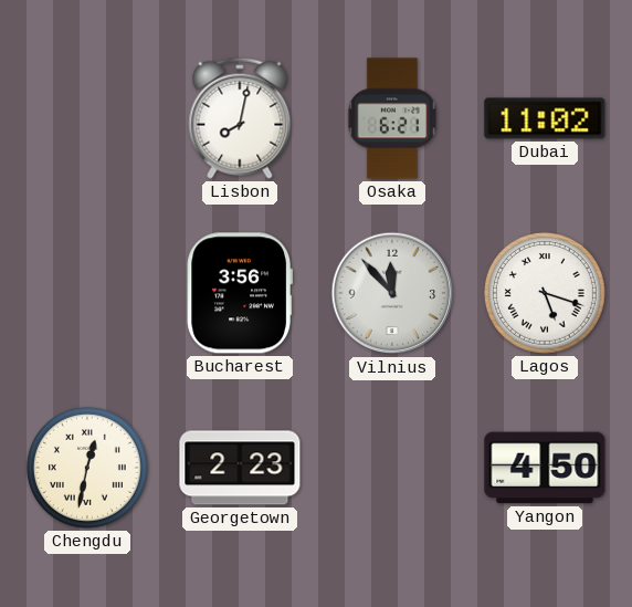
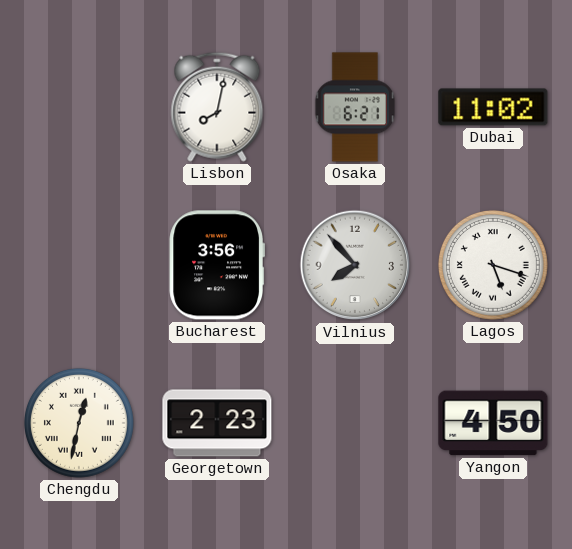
Vilnius: 11:53 -> 7:53 (355, 265)
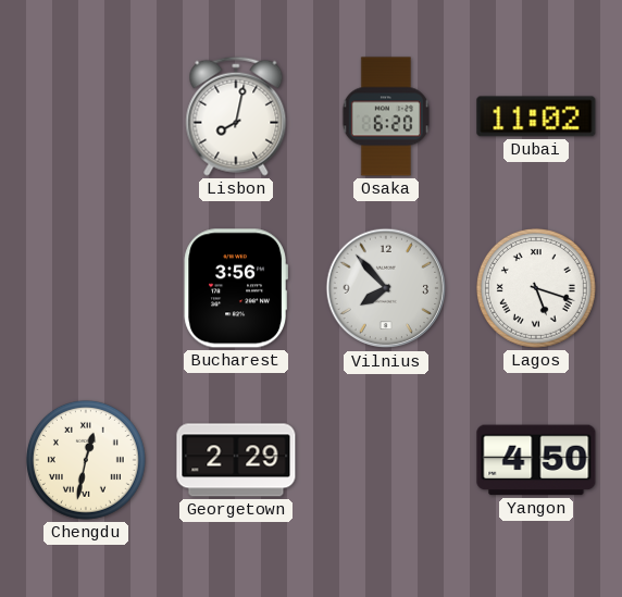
Osaka: 6:21 -> 6:20 (385, 116)
Georgetown: 2:23 -> 2:29 (236, 460)
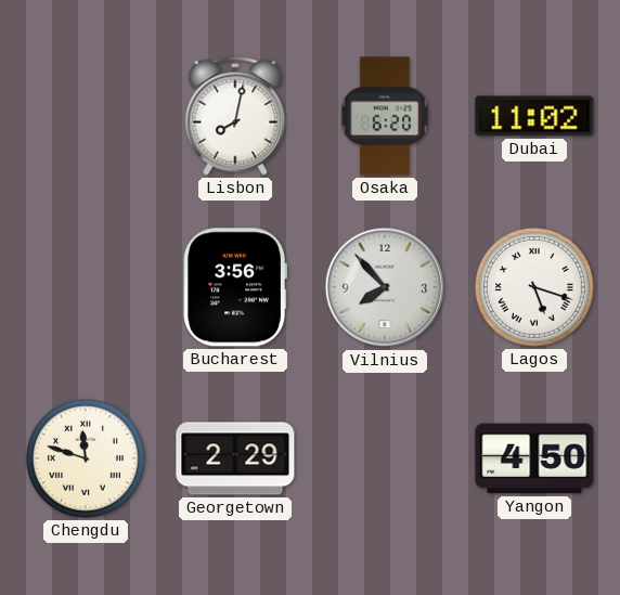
Chengdu: 12:32 -> 11:48 (86, 458)
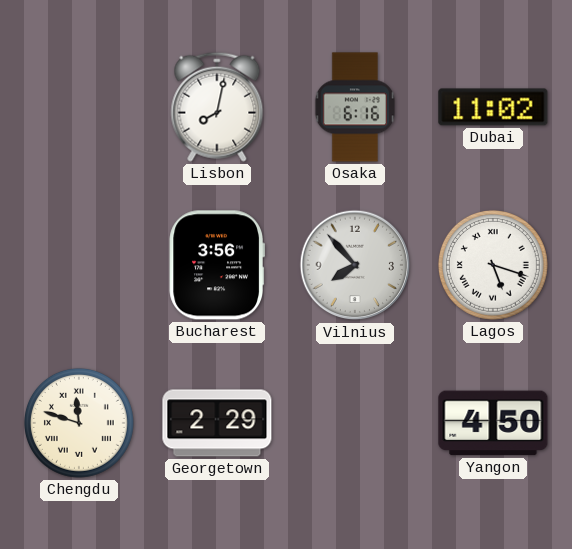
Osaka: 6:20 -> 6:16 (354, 107)
